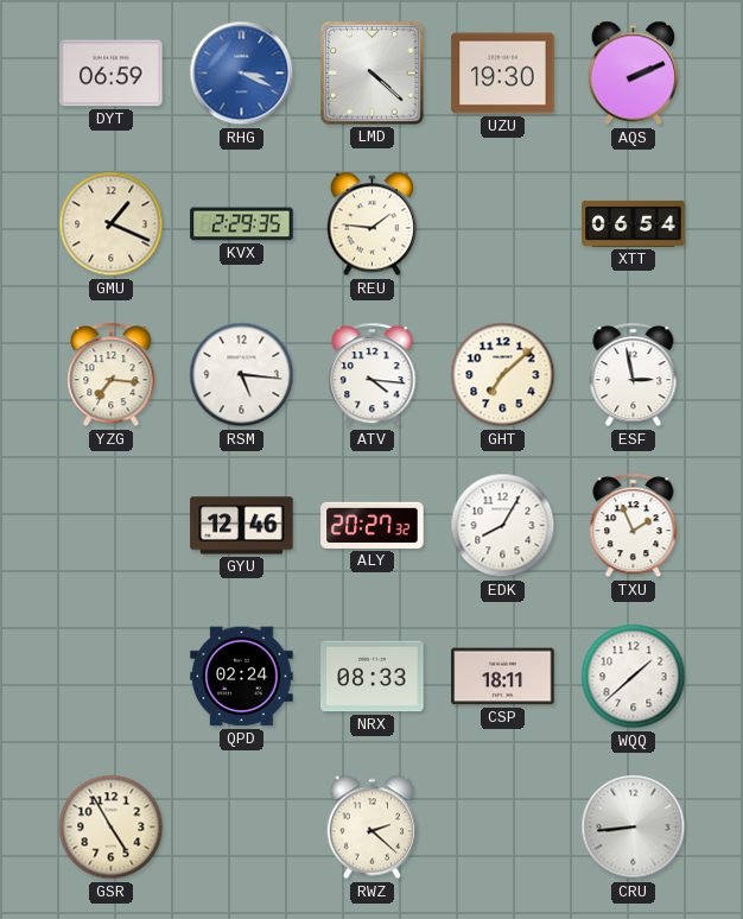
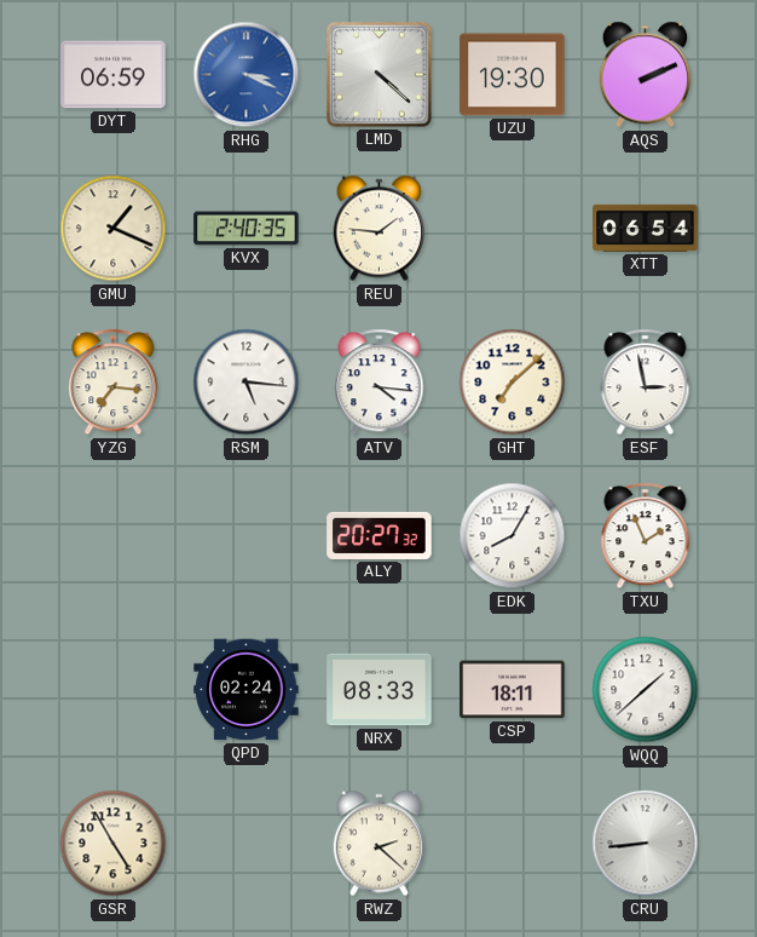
KVX: 2:29 -> 2:40 (247, 229)
GYU: 12:46 -> none (242, 526)
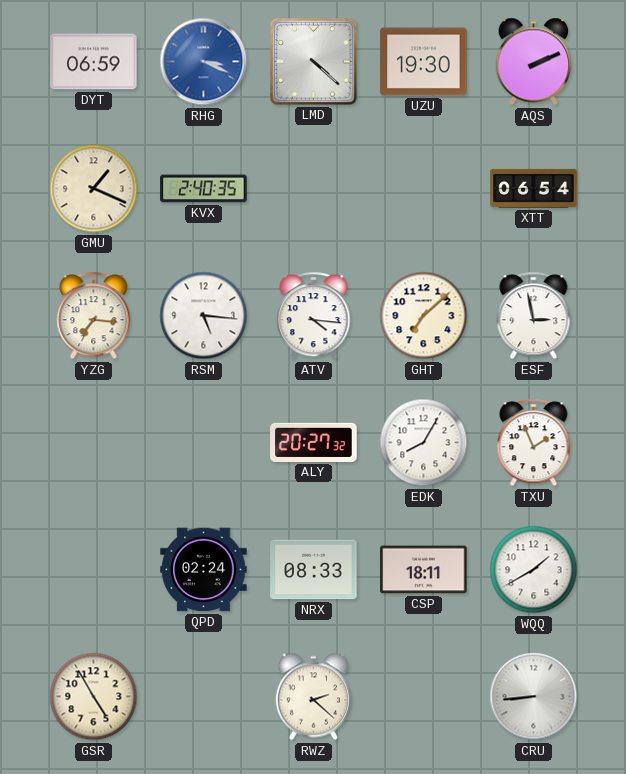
REU: 1:46 -> none (380, 229)
WQQ: 1:38 -> 1:40 (534, 570)
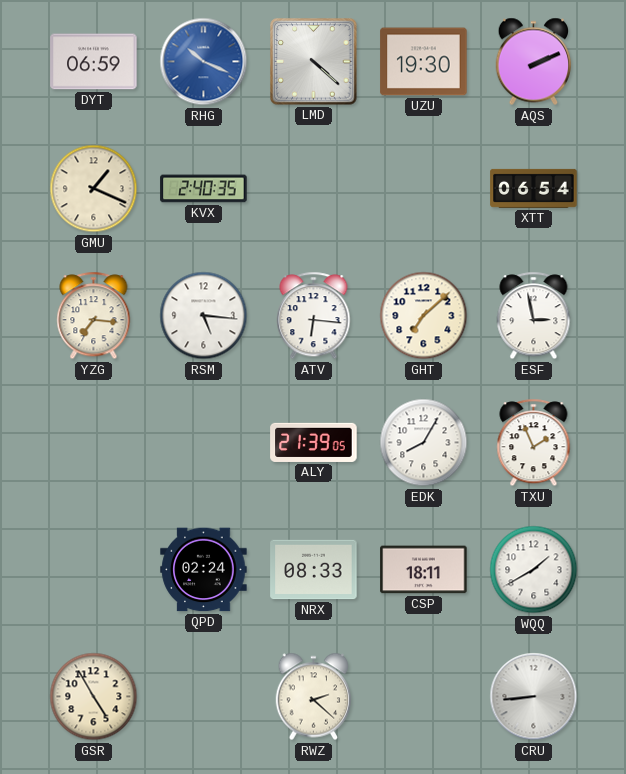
RHG: 3:19 -> 10:19 (204, 62)
ATV: 4:16 -> 6:16 (314, 316)
ALY: 20:27 -> 21:39 (314, 442)
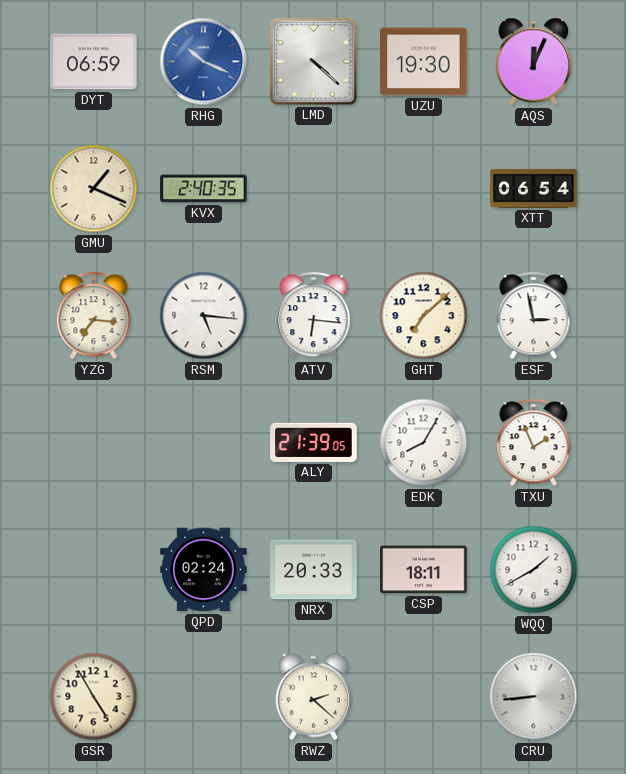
AQS: 2:11 -> 12:04 (534, 62)
NRX: 08:33 -> 20:33 (314, 570)
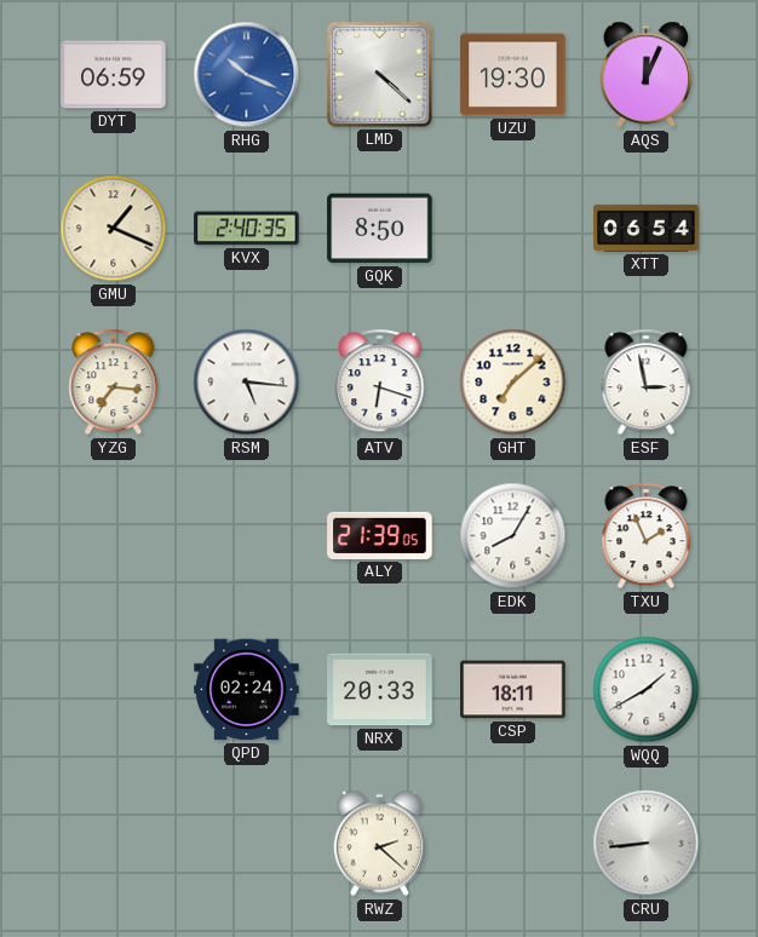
GQK: none -> 8:50 (380, 229)
ATV: 6:16 -> 6:18 (380, 383)
GSR: 4:55 -> none (94, 697)
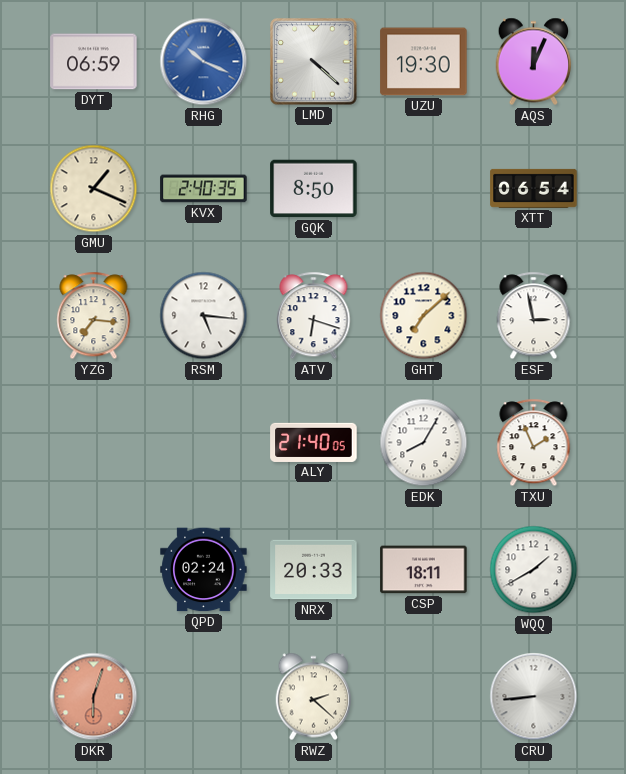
ALY: 21:39 -> 21:40 (314, 442)
DKR: none -> 6:03 (94, 697)
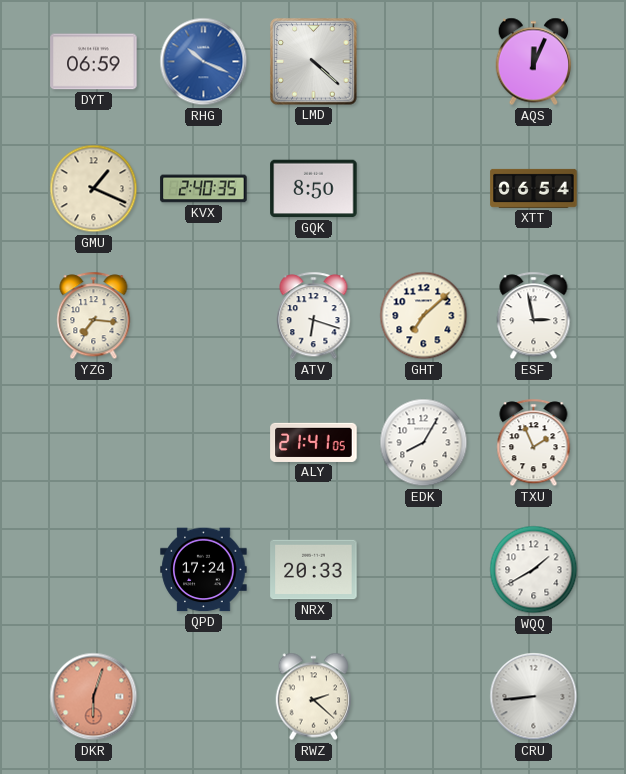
UZU: 19:30 -> none (424, 62)
RSM: 5:16 -> none (204, 316)
ALY: 21:40 -> 21:41 (314, 442)
QPD: 02:24 -> 17:24 (204, 570)
CSP: 18:11 -> none (424, 570)
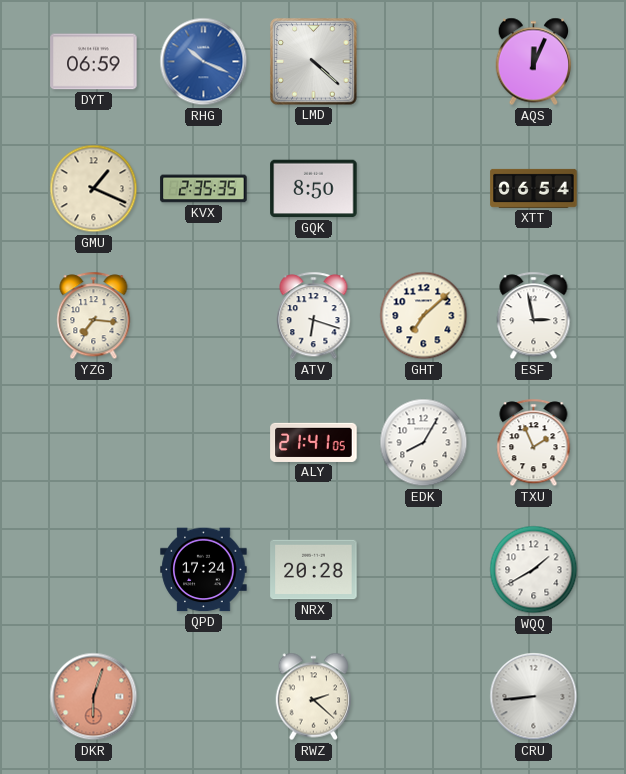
KVX: 2:40 -> 2:35 (204, 189)
NRX: 20:33 -> 20:28 (314, 570)
